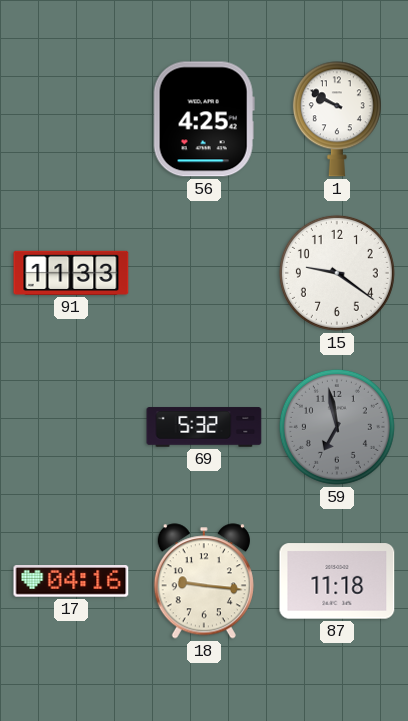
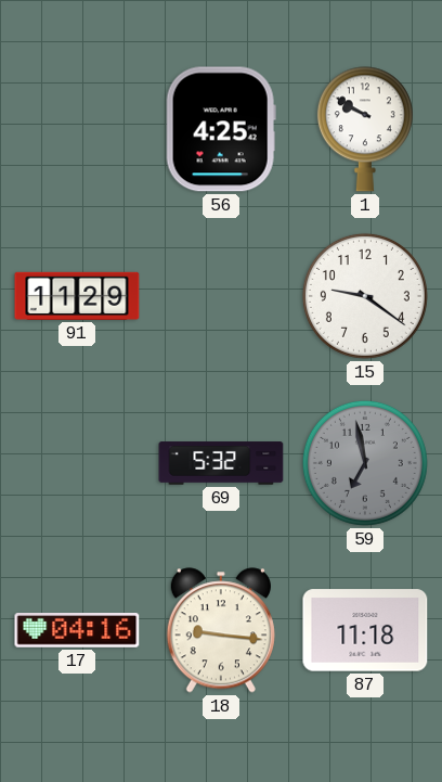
91: 11:33 -> 11:29 (77, 296)
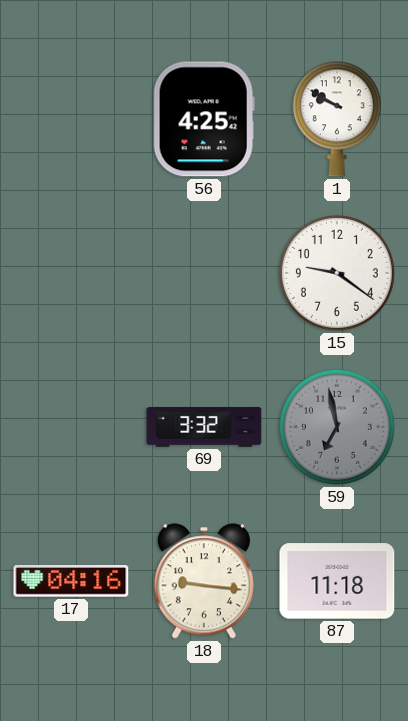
91: 11:29 -> none (77, 296)
69: 5:32 -> 3:32 (204, 427)
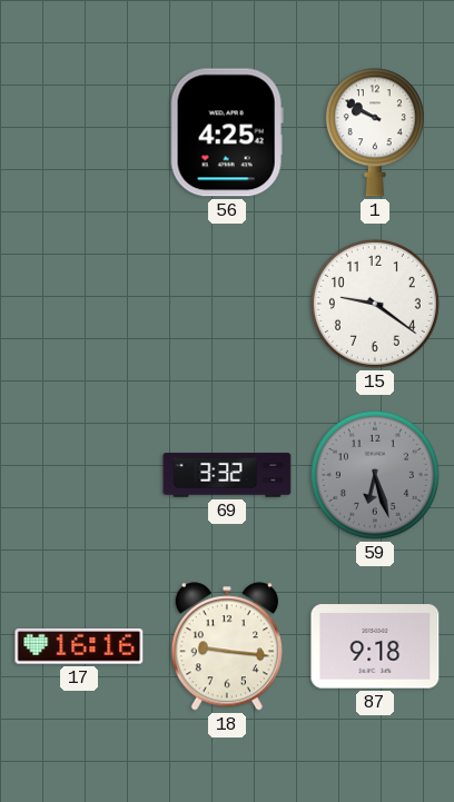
59: 6:58 -> 6:27 (375, 475)
17: 04:16 -> 16:16 (79, 646)
87: 11:18 -> 9:18 (375, 646)
